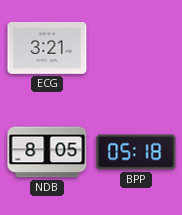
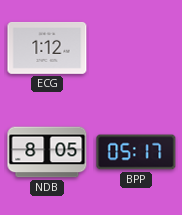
ECG: 3:21 -> 1:12 (47, 48)
BPP: 05:18 -> 05:17 (136, 152)
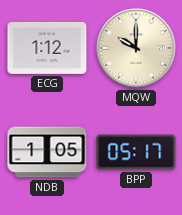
MQW: none -> 10:00 (136, 48)
NDB: 8:05 -> 1:05 (47, 152)
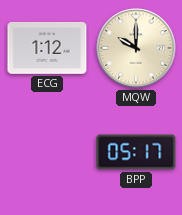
NDB: 1:05 -> none (47, 152)
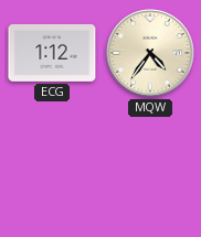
MQW: 10:00 -> 4:36 (150, 53)
BPP: 05:17 -> none (136, 152)
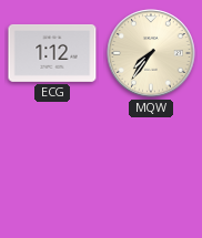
MQW: 4:36 -> 7:36 (151, 53)
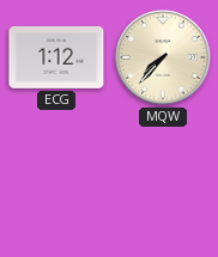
MQW: 7:36 -> 7:37 (163, 57)
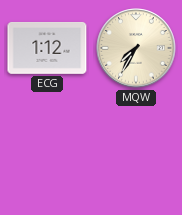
MQW: 7:37 -> 7:35 (136, 48)
